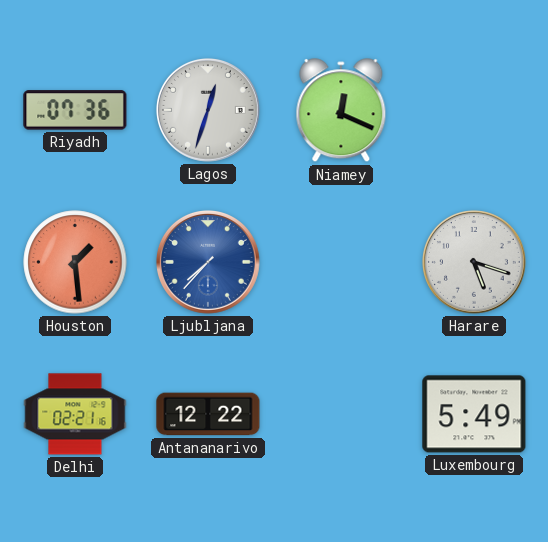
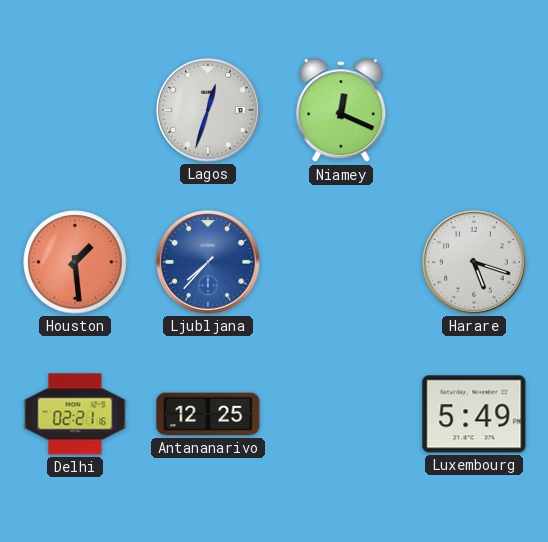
Riyadh: 07:36 -> none (75, 110)
Antananarivo: 12:22 -> 12:25 (208, 414)
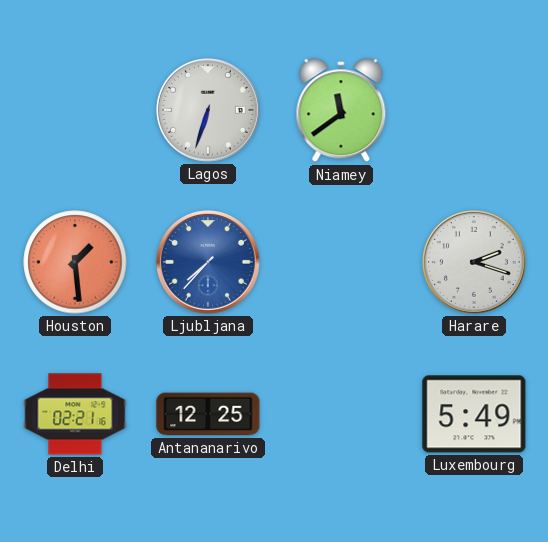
Lagos: 12:33 -> 6:33 (208, 110)
Niamey: 12:19 -> 11:39 (341, 111)
Harare: 5:18 -> 2:18 (474, 262)
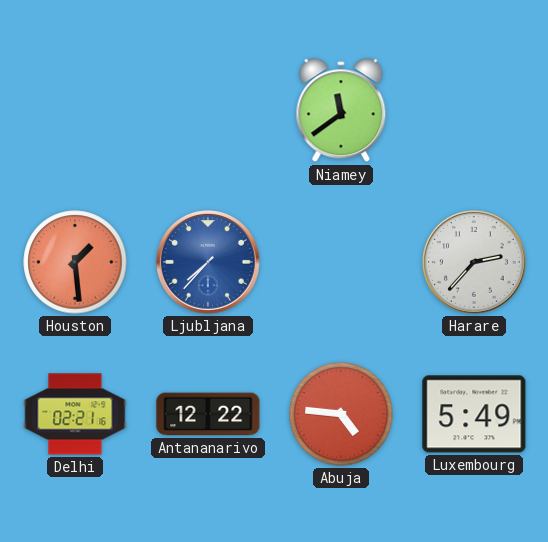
Lagos: 6:33 -> none (208, 110)
Harare: 2:18 -> 2:37 (474, 262)
Antananarivo: 12:25 -> 12:22 (208, 414)
Abuja: none -> 4:46 (341, 414)
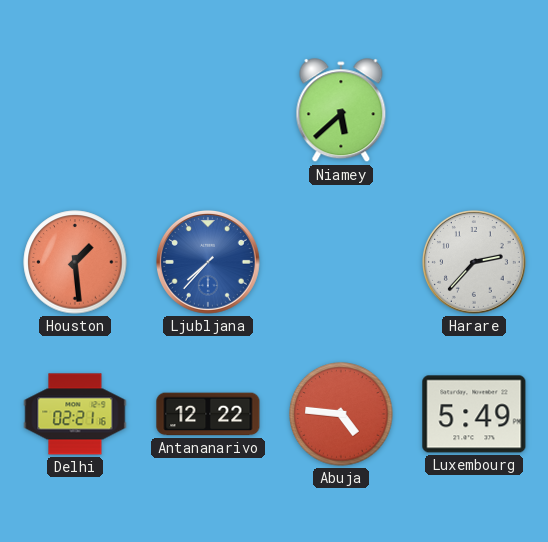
Niamey: 11:39 -> 5:38 (341, 111)
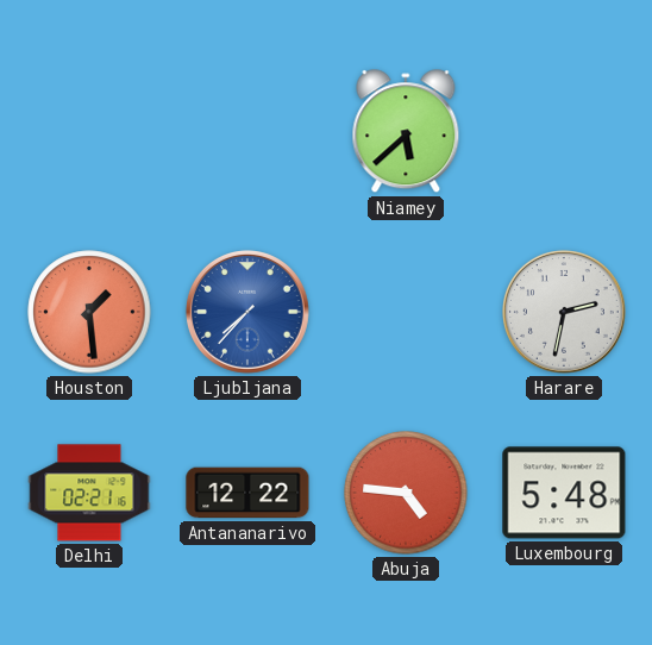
Harare: 2:37 -> 2:32 (564, 312)
Luxembourg: 5:49 -> 5:48 (564, 493)
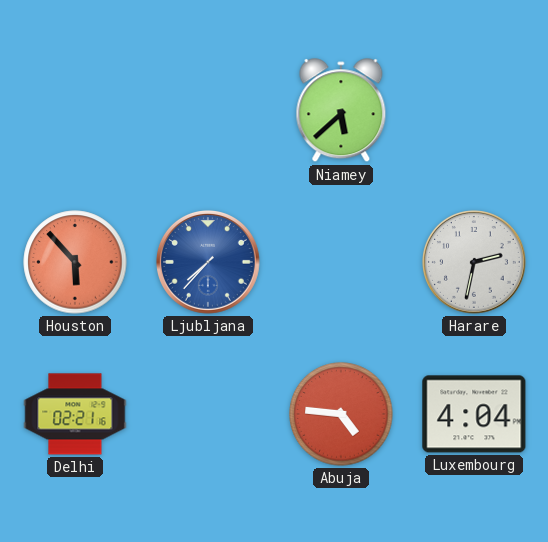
Houston: 1:29 -> 5:53 (75, 262)
Antananarivo: 12:22 -> none (247, 493)
Luxembourg: 5:48 -> 4:04 (474, 414)
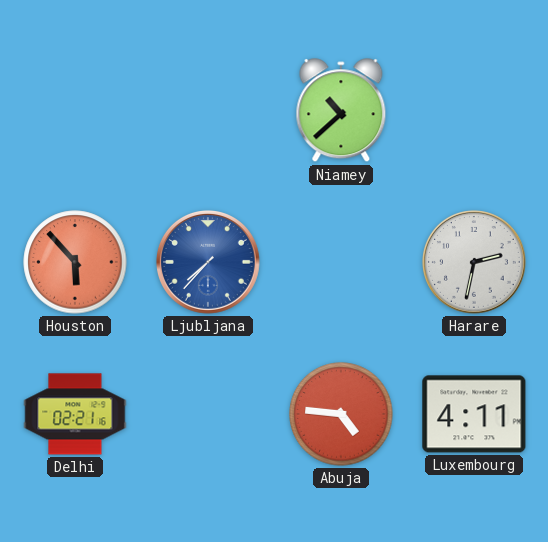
Niamey: 5:38 -> 10:38 (341, 111)
Luxembourg: 4:04 -> 4:11 (474, 414)
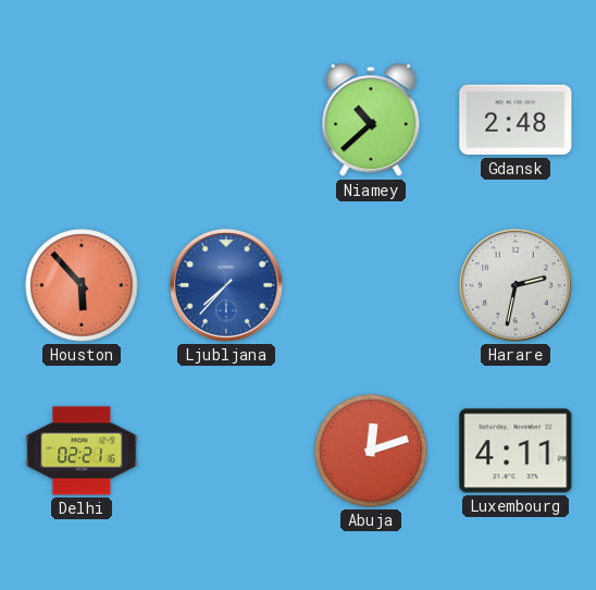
Gdansk: none -> 2:48 (516, 120)
Abuja: 4:46 -> 12:12 (371, 451)
